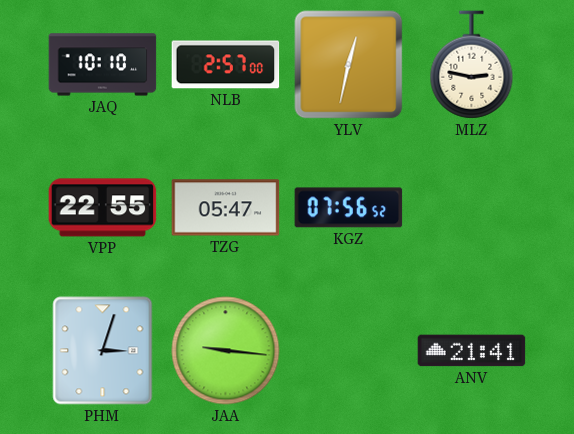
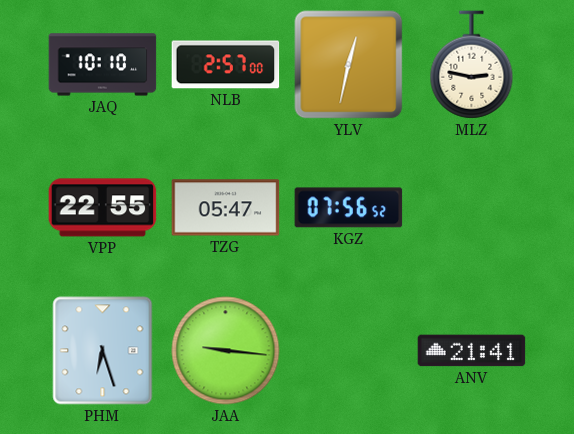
PHM: 3:03 -> 6:27 (103, 351)
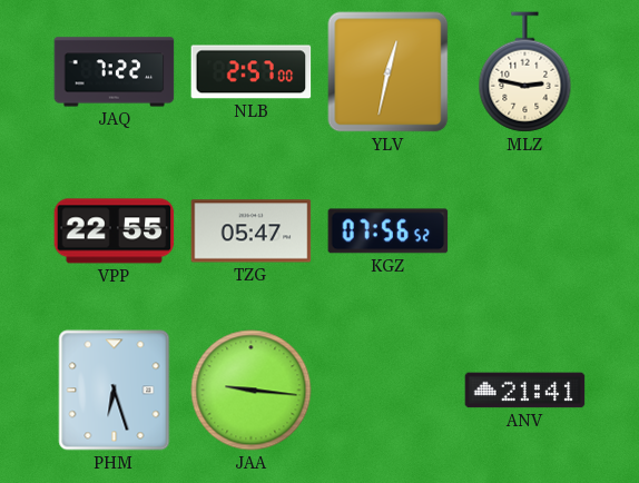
JAQ: 10:10 -> 7:22 (115, 72)
